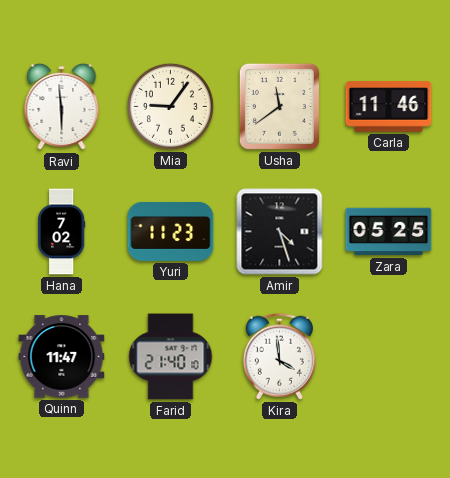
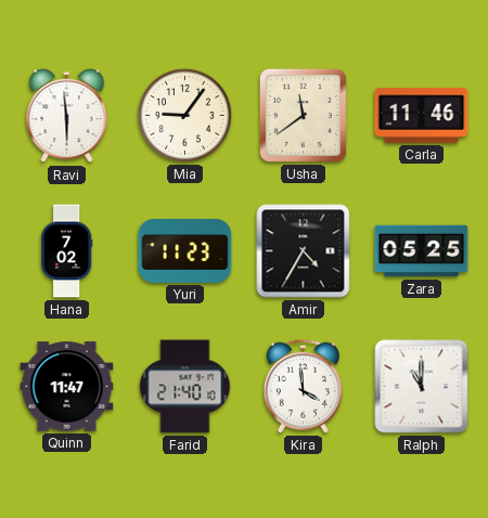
Amir: 4:27 -> 4:35 (304, 251)
Ralph: none -> 11:00 (422, 387)
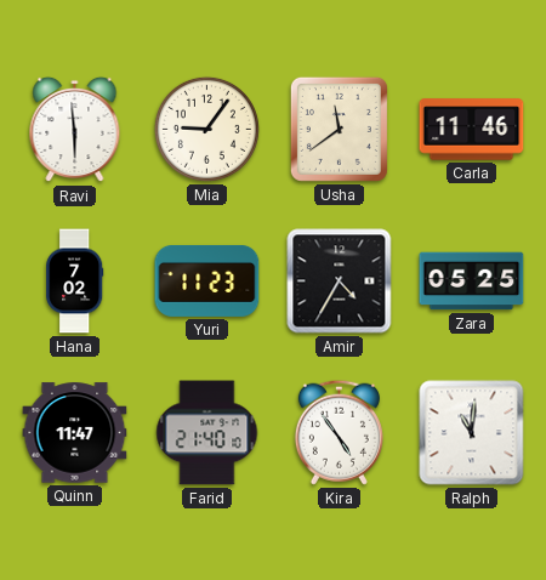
Kira: 3:59 -> 4:54 (339, 432)
Ralph: 11:00 -> 11:01 (472, 433)
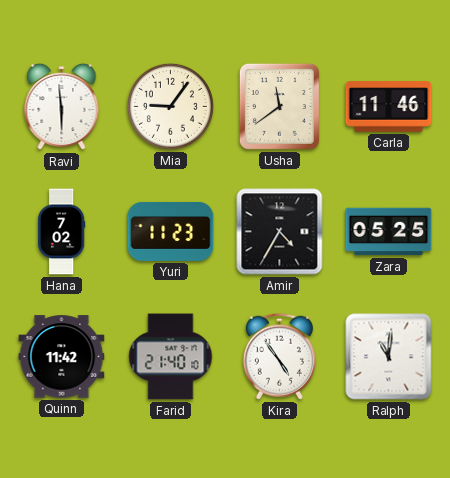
Quinn: 11:47 -> 11:42 (62, 357)
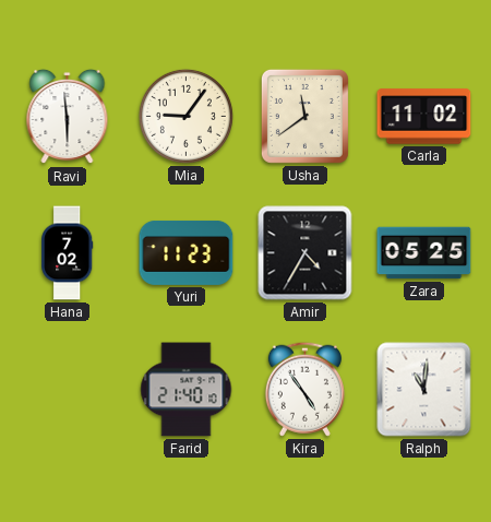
Carla: 11:46 -> 11:02 (424, 117)
Quinn: 11:42 -> none (62, 357)
